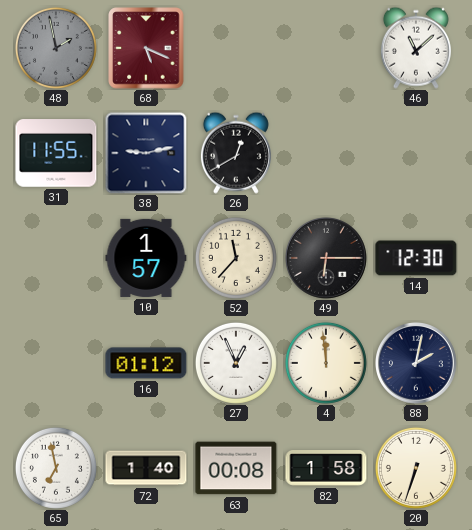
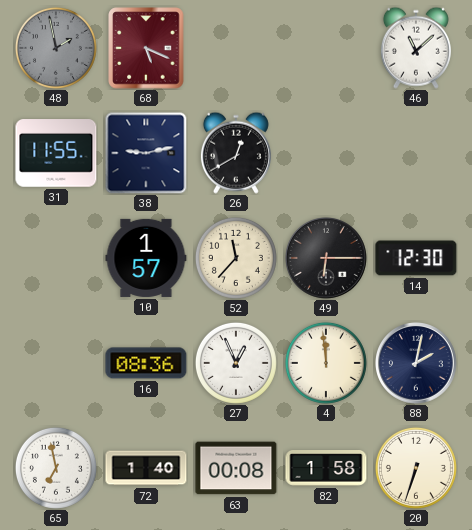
16: 01:12 -> 08:36 (146, 363)
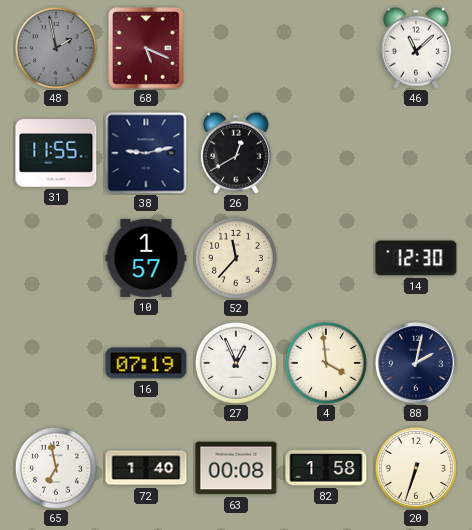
49: 6:15 -> none (327, 259)
16: 08:36 -> 07:19 (146, 363)
4: 11:59 -> 3:59 (326, 363)
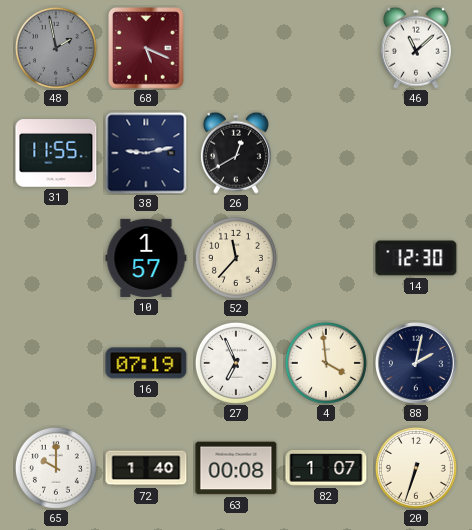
27: 12:56 -> 6:56 (236, 363)
65: 6:58 -> 10:00 (56, 468)
82: 1:58 -> 1:07 (326, 468)
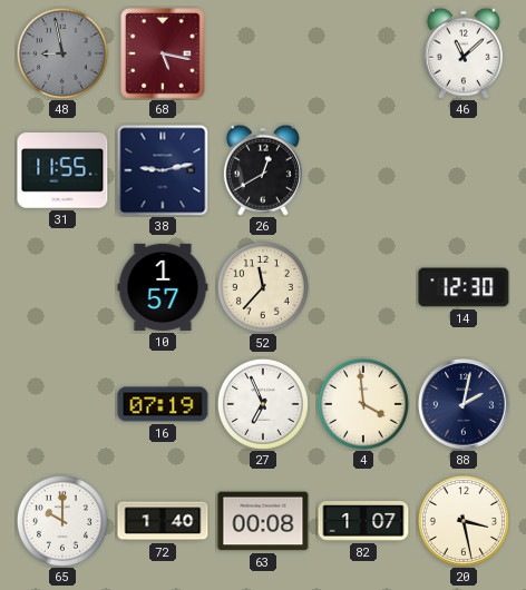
48: 1:58 -> 8:58 (62, 53)
68: 5:19 -> 5:17 (163, 53)
20: 6:33 -> 3:28 (464, 521)
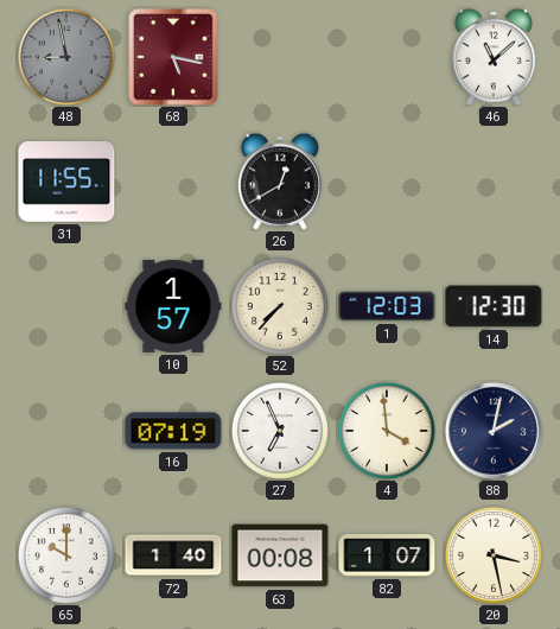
38: 9:13 -> none (163, 170)
52: 11:37 -> 7:37 (280, 306)
1: none -> 12:03 (387, 306)
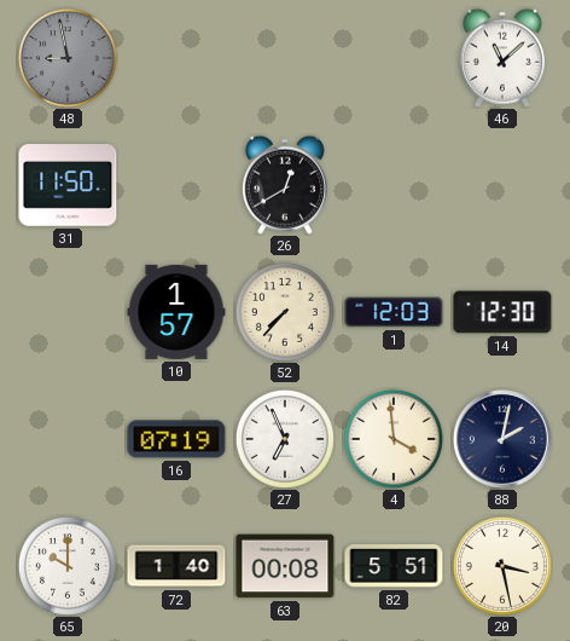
68: 5:17 -> none (173, 57)
31: 11:55 -> 11:50 (68, 185)
82: 1:07 -> 5:51 (394, 566)
